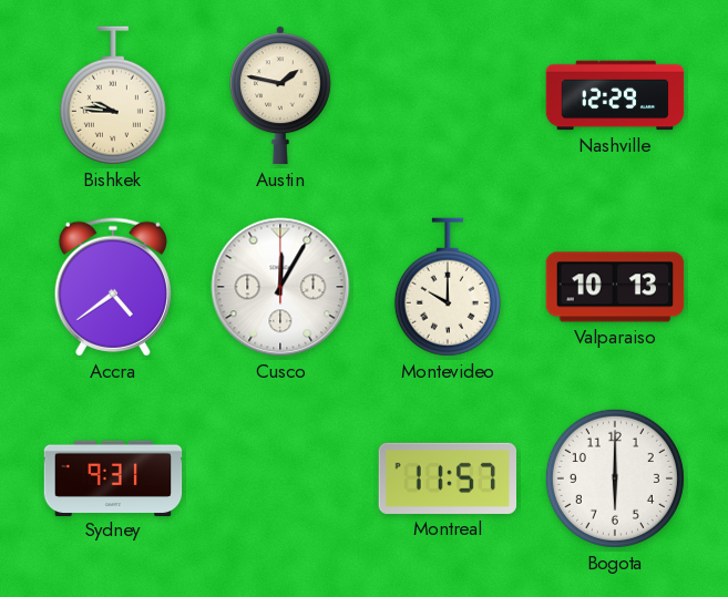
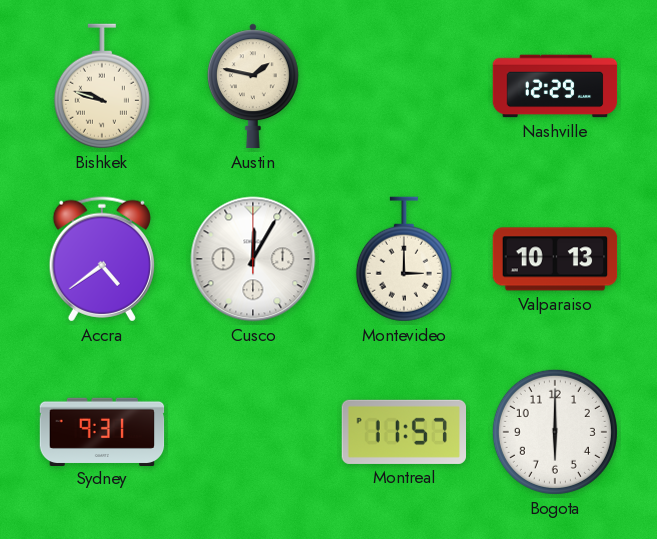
Bishkek: 9:46 -> 9:48 (102, 86)
Montevideo: 10:00 -> 3:00 (404, 259)
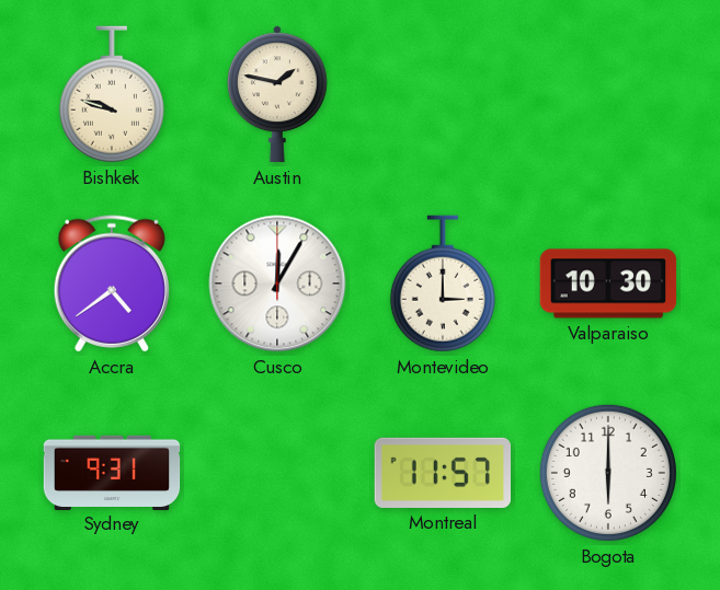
Nashville: 12:29 -> none (555, 86)
Valparaiso: 10:13 -> 10:30 (608, 284)
